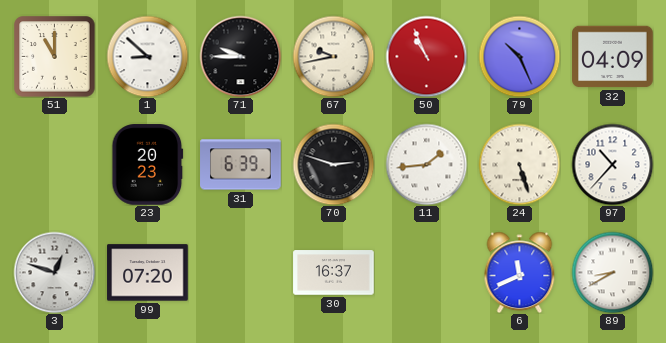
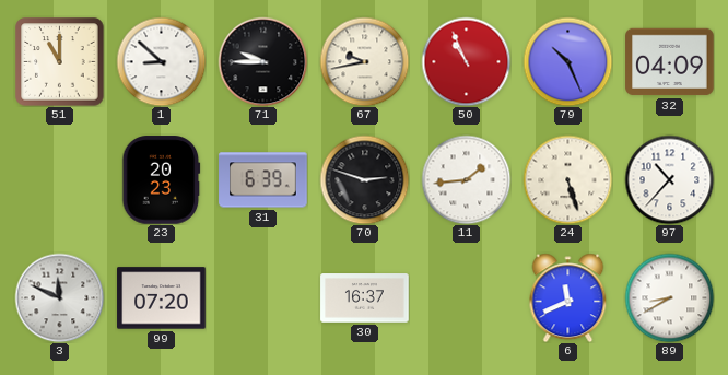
3: 12:48 -> 11:49 (59, 297)
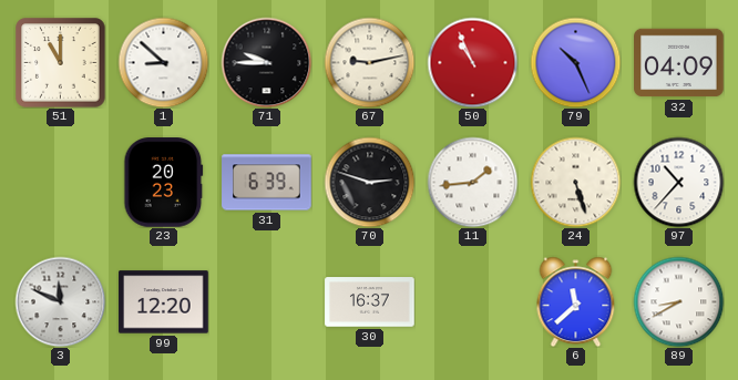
67: 9:43 -> 9:13 (369, 62)
99: 07:20 -> 12:20 (164, 302)
6: 11:41 -> 11:38 (576, 301)
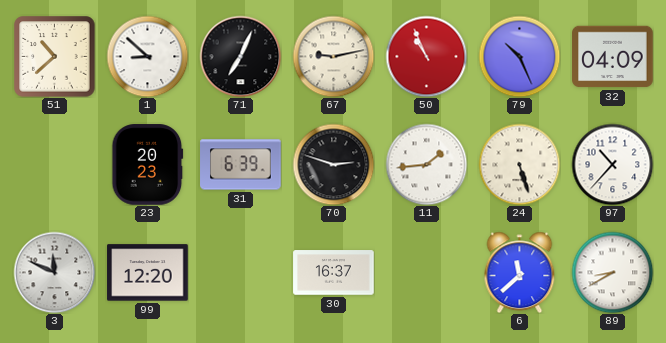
51: 11:00 -> 10:38 (54, 56)
71: 9:45 -> 7:04 (240, 56)
